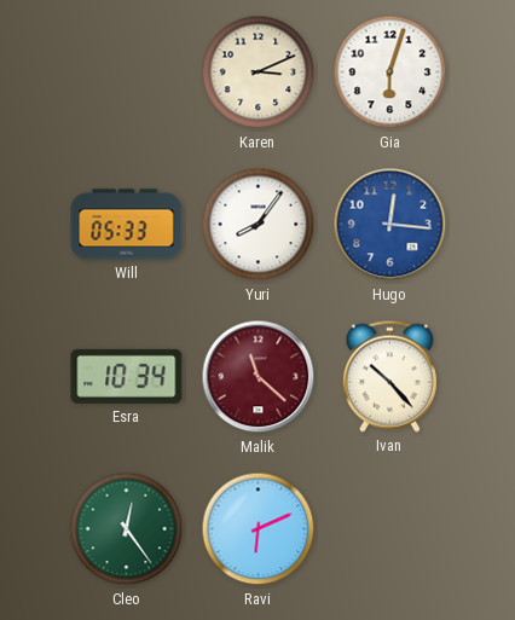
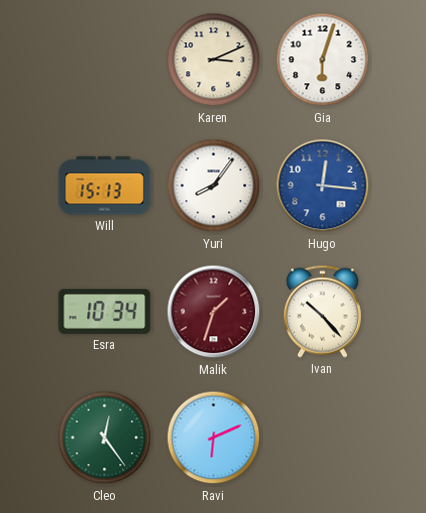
Will: 05:33 -> 15:13 (105, 186)
Malik: 11:22 -> 1:33 (214, 312)
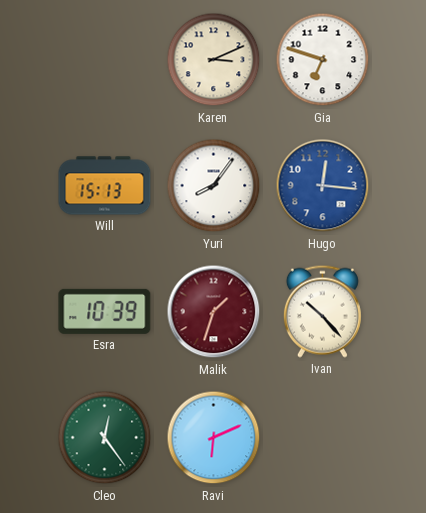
Gia: 6:03 -> 6:48 (323, 60)
Esra: 10:34 -> 10:39 (105, 311)
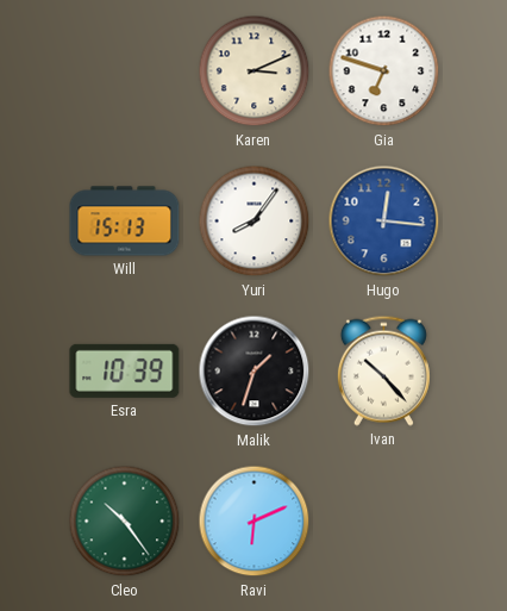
Malik dial: burgundy -> black (255, 372)
Cleo: 12:24 -> 10:24 (125, 522)
